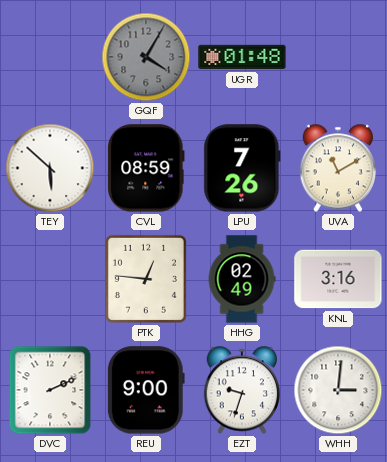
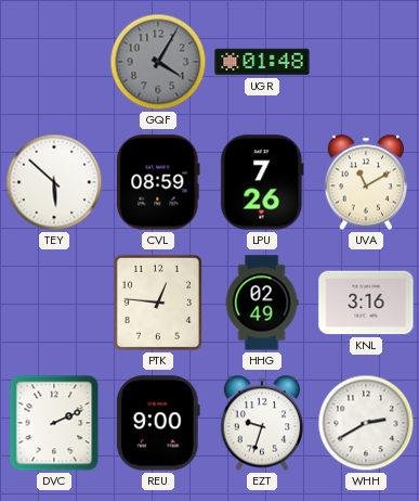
WHH: 3:01 -> 2:40 (366, 423)
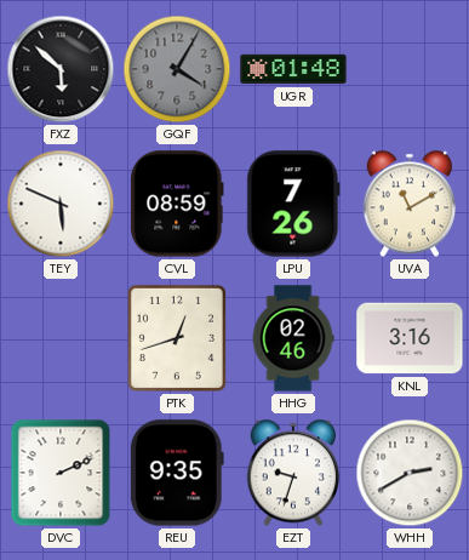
FXZ: none -> 5:52 (61, 69)
TEY: 5:52 -> 5:49 (61, 204)
PTK: 12:46 -> 12:42 (177, 338)
HHG: 02:49 -> 02:46 (293, 338)
REU: 9:00 -> 9:35 (177, 473)
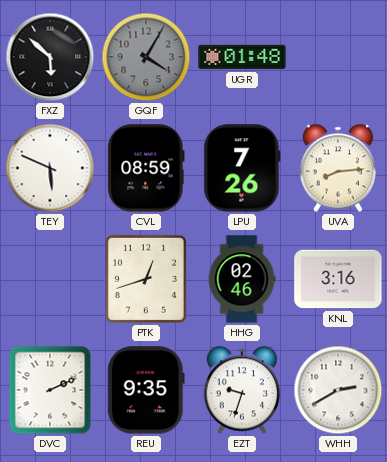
UVA: 11:10 -> 8:14 (338, 168)
